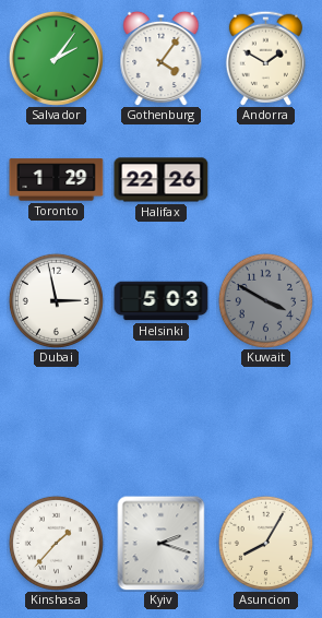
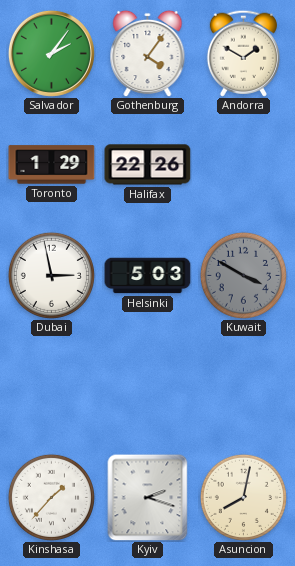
Asuncion: 8:05 -> 8:02 (243, 497)
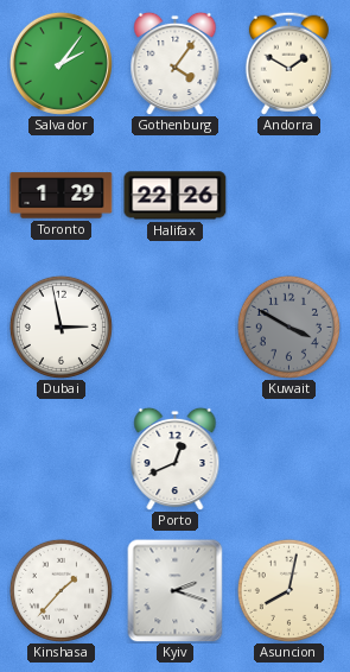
Helsinki: 5:03 -> none (148, 276)
Porto: none -> 12:41 (176, 458)
